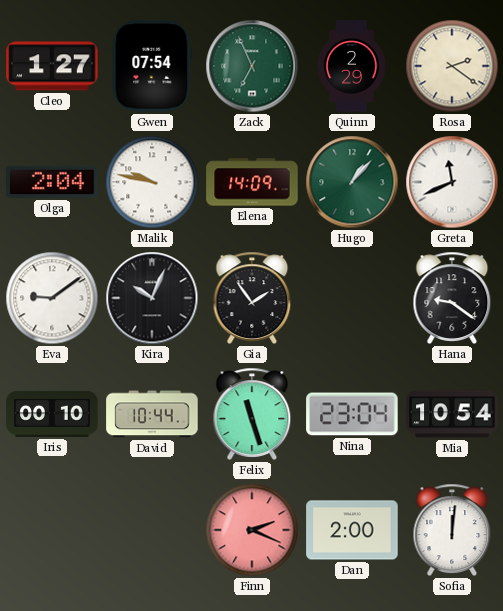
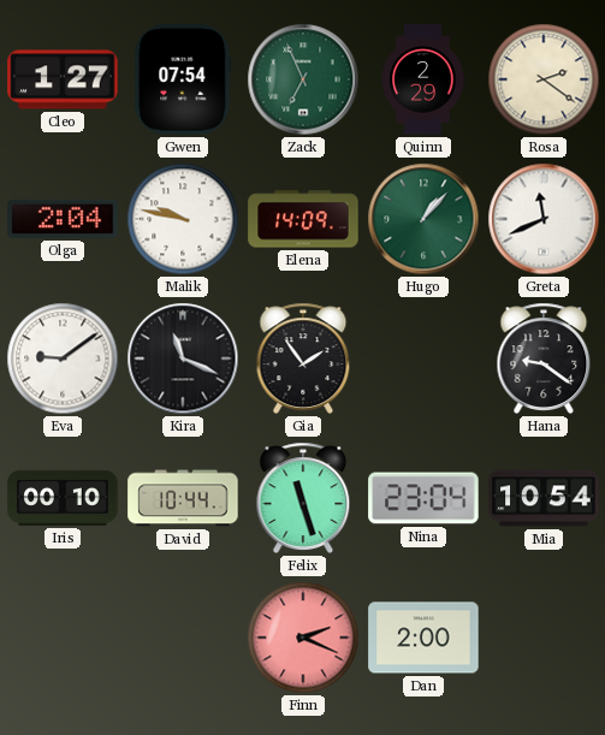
Kira: 10:04 -> 11:19 (183, 358)
Sofia: 12:01 -> none (452, 530)
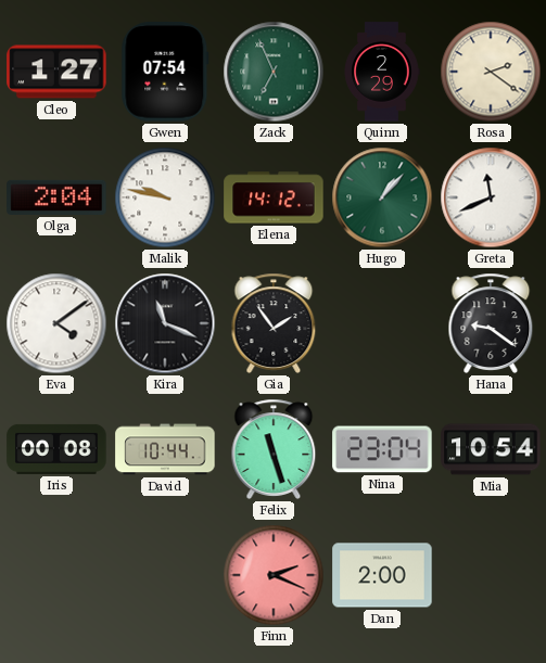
Elena: 14:09 -> 14:12 (274, 197)
Eva: 9:09 -> 4:09 (56, 323)
Iris: 00:10 -> 00:08 (56, 449)
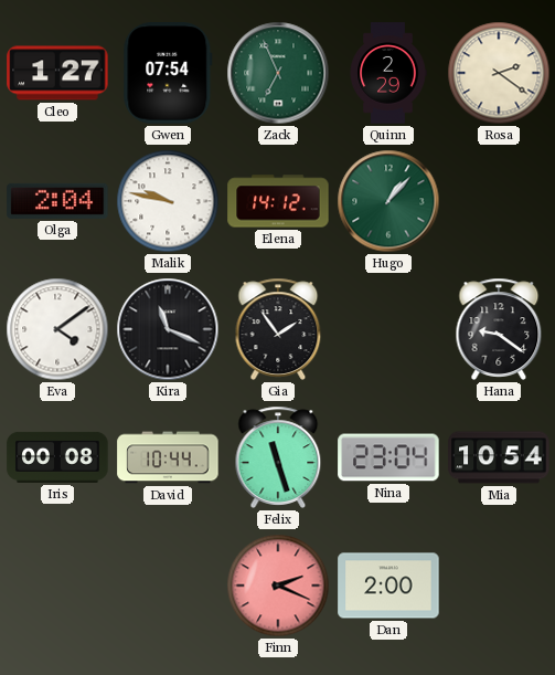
Greta: 11:41 -> none (491, 197)
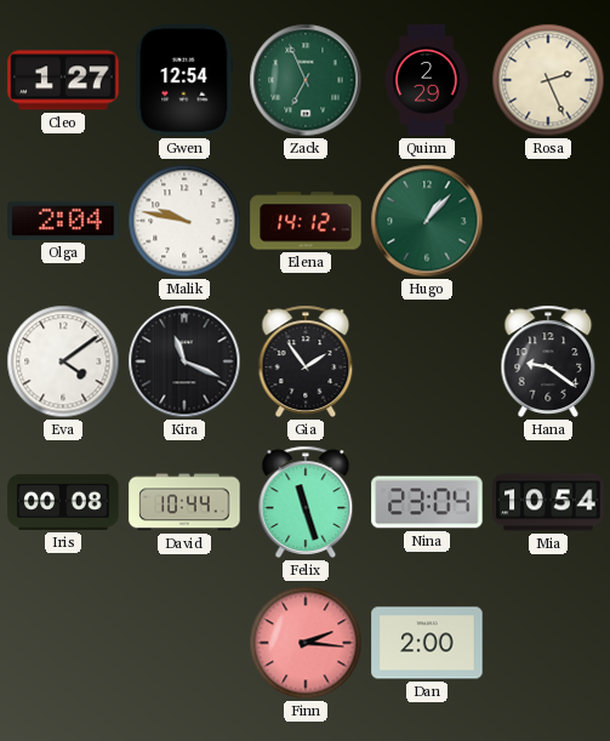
Gwen: 07:54 -> 12:54 (184, 80)
Rosa: 2:21 -> 2:26 (548, 80)
Finn: 2:19 -> 2:16 (306, 643)
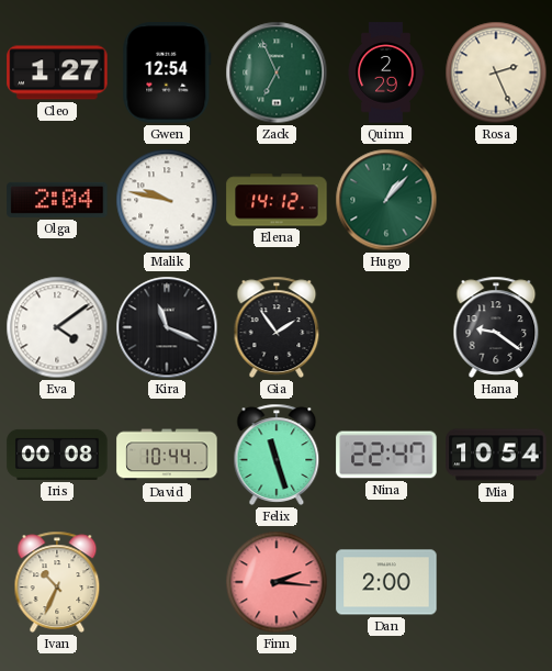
Nina: 23:04 -> 22:47 (386, 455)
Ivan: none -> 10:34 (57, 582)
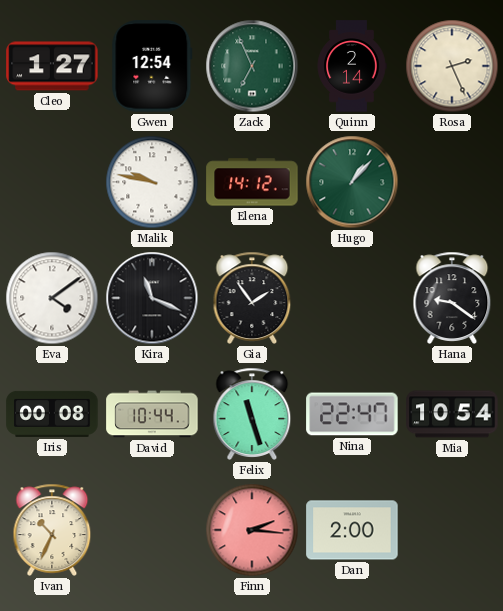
Quinn: 2:29 -> 2:14 (352, 66)
Olga: 2:04 -> none (57, 200)
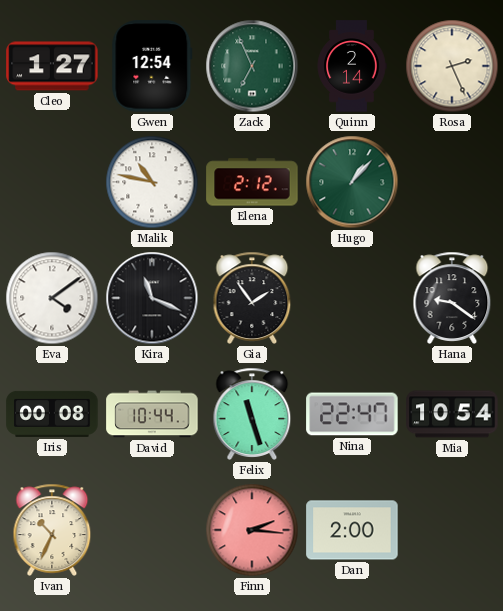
Malik: 9:47 -> 10:47 (152, 182)
Elena: 14:12 -> 2:12 (252, 182)
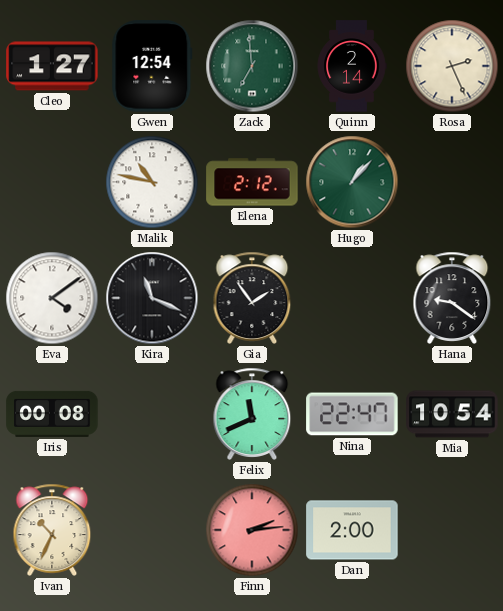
Zack: 6:56 -> 6:59 (252, 66)
David: 10:44 -> none (152, 414)
Felix: 11:27 -> 11:41 (252, 414)
Finn: 2:16 -> 2:14 (252, 530)
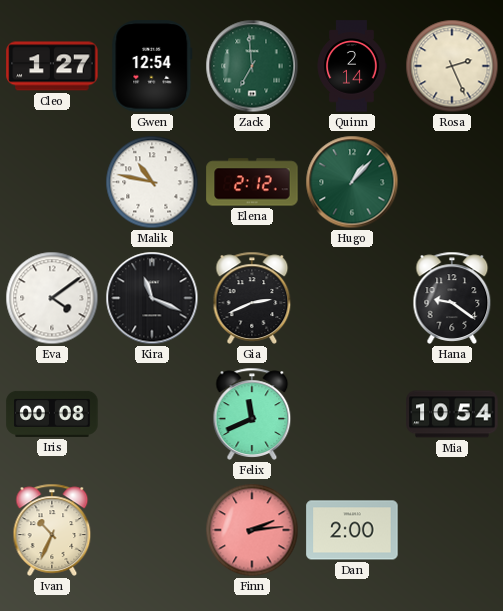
Gia: 1:54 -> 2:41 (252, 298)
Nina: 22:47 -> none (352, 414)
